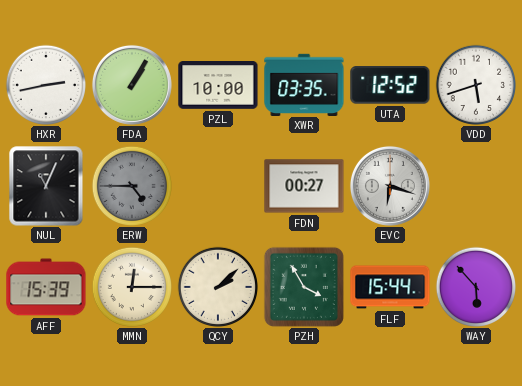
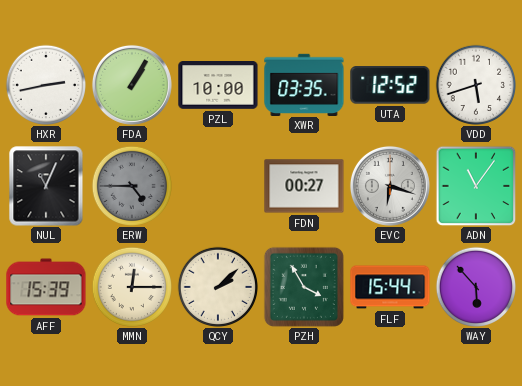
ADN: none -> 11:06 (476, 186)
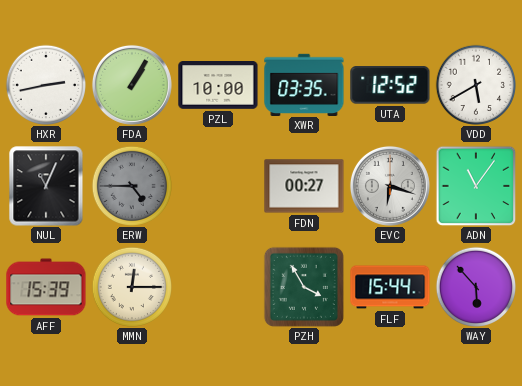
VDD: 5:42 -> 5:40 (475, 84)
QCY: 2:08 -> none (217, 286)
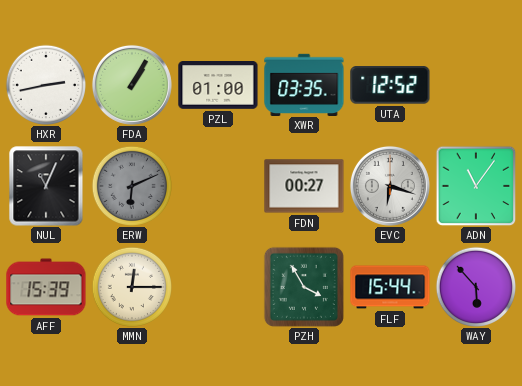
PZL: 10:00 -> 01:00 (218, 85)
VDD: 5:40 -> none (475, 84)
ERW: 4:45 -> 6:11 (131, 185)
